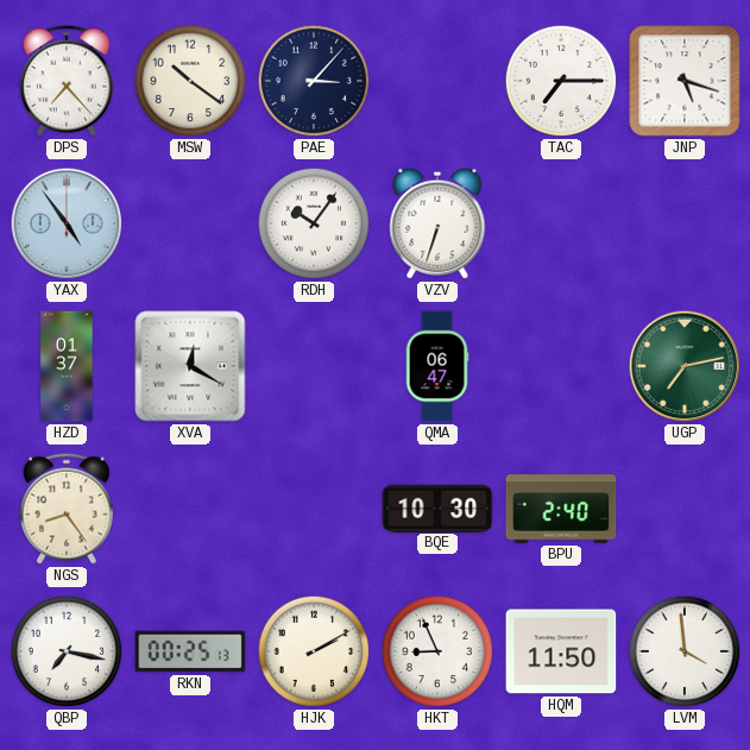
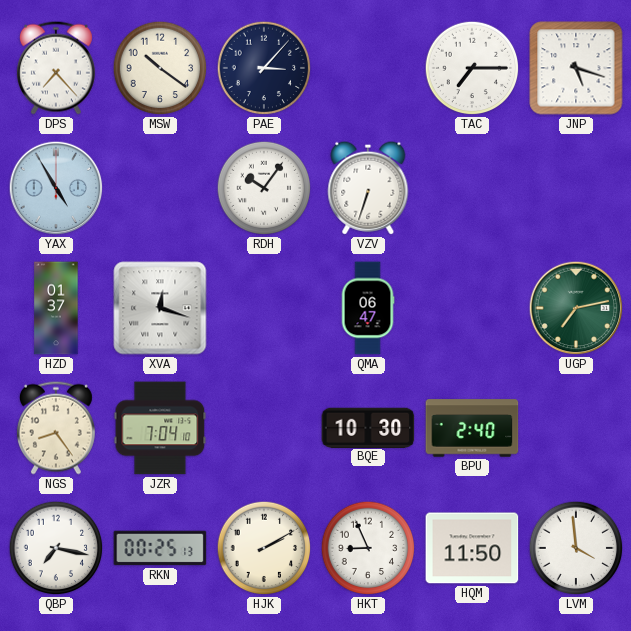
YAX: 4:54 -> 4:55 (56, 188)
XVA: 12:20 -> 12:18 (160, 308)
JZR: none -> 7:04 (160, 428)
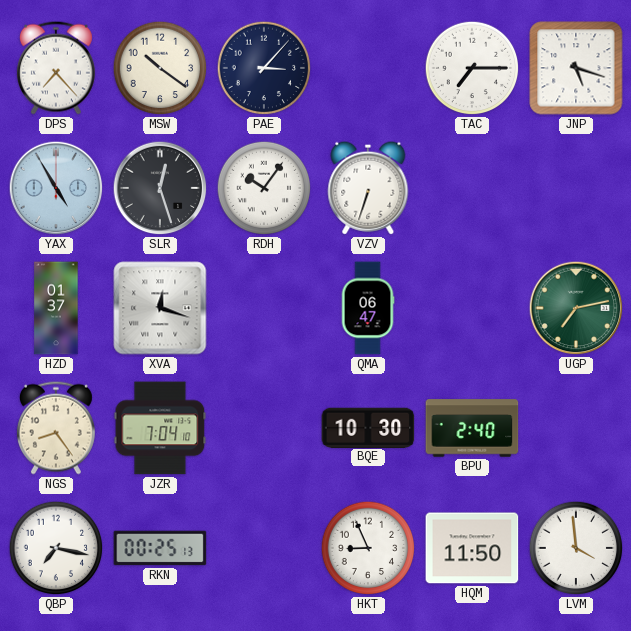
SLR: none -> 12:27 (160, 188)
HJK: 2:10 -> none (264, 548)
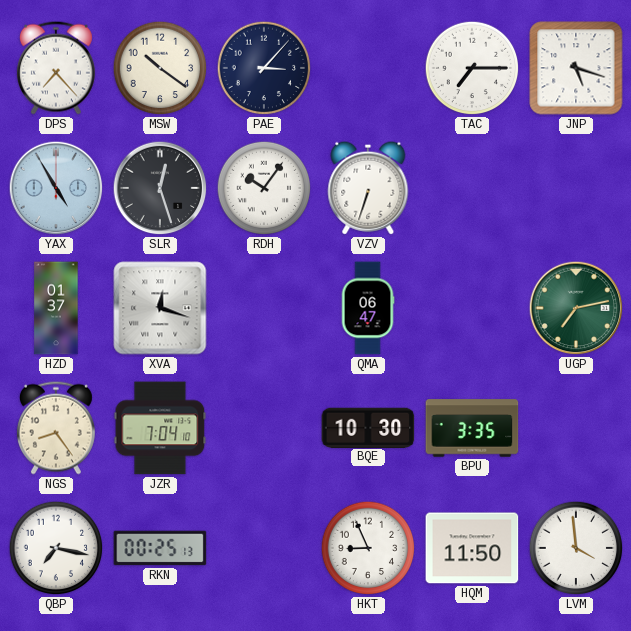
BPU: 2:40 -> 3:35 (472, 428)
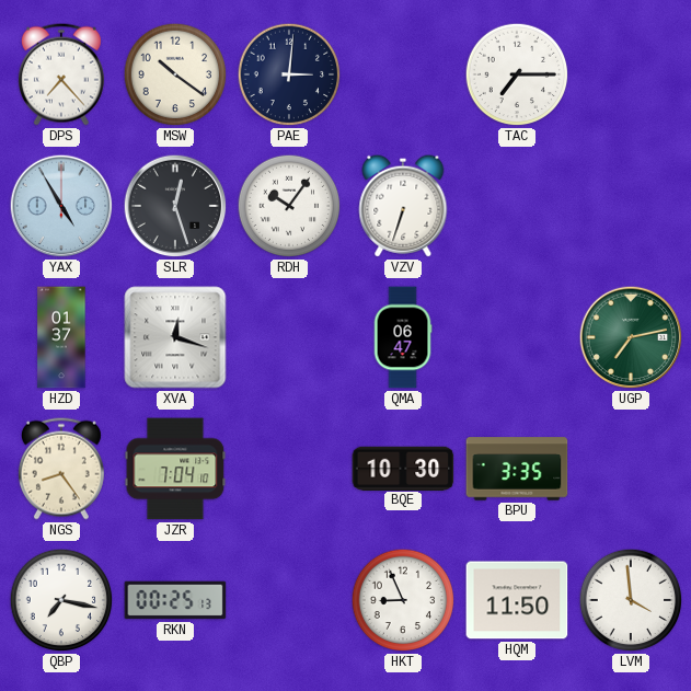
PAE: 3:07 -> 3:01 (289, 74)
JNP: 5:18 -> none (576, 68)
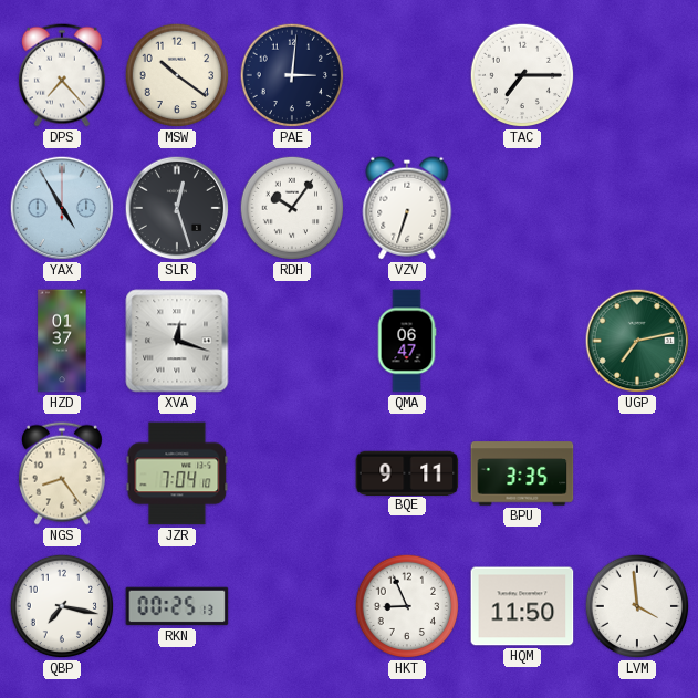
BQE: 10:30 -> 9:11 (407, 472)
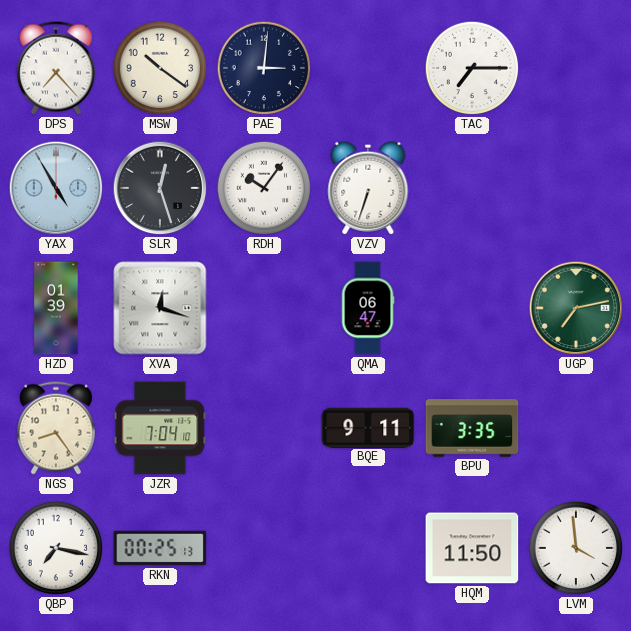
HZD: 01:37 -> 01:39 (56, 308)
HKT: 8:56 -> none (407, 606)
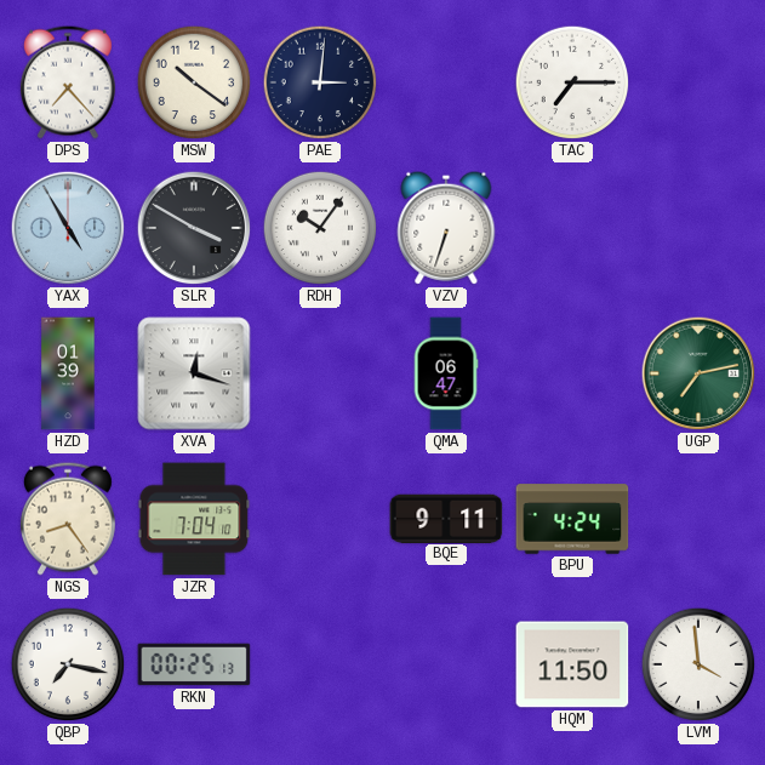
SLR: 12:27 -> 3:50 (194, 228)
BPU: 3:35 -> 4:24 (572, 519)
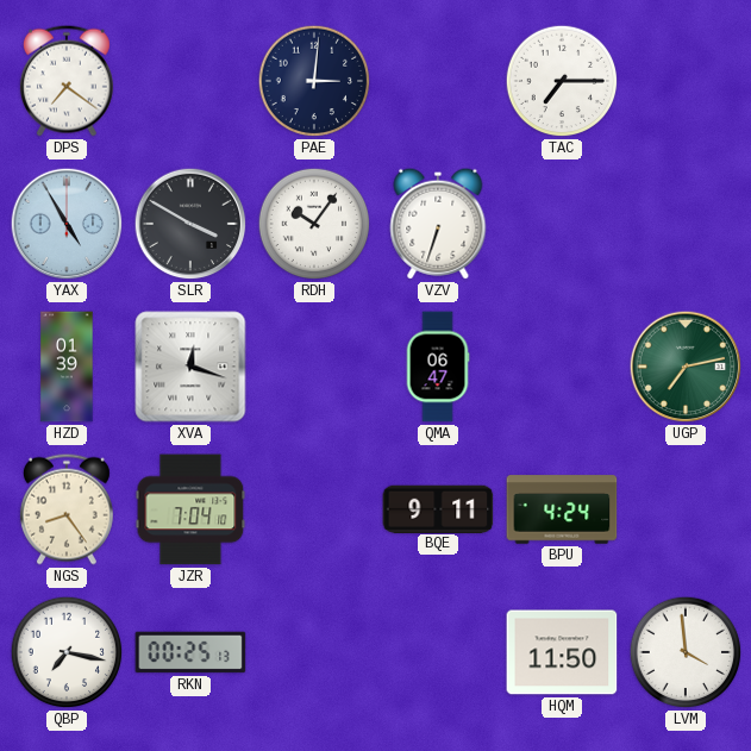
DPS: 7:23 -> 7:21 (67, 81)
MSW: 10:21 -> none (194, 82)
